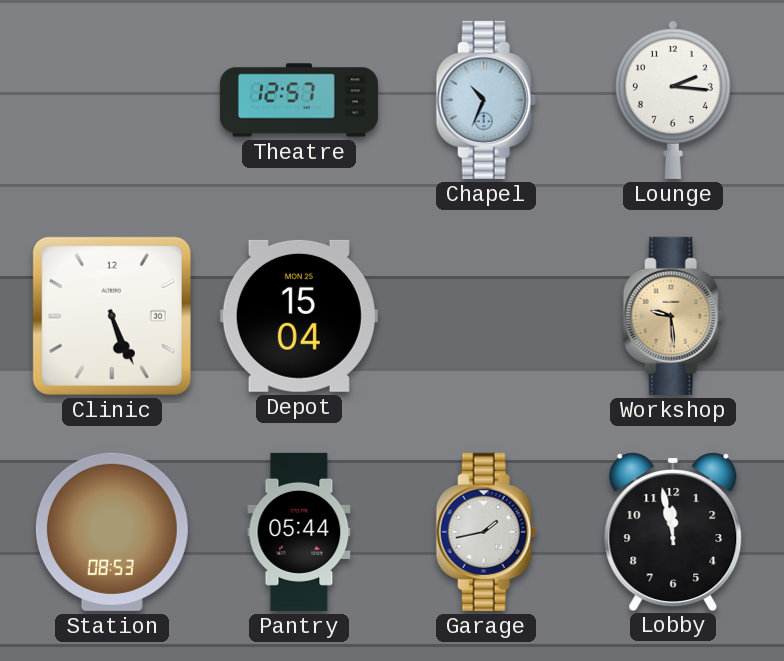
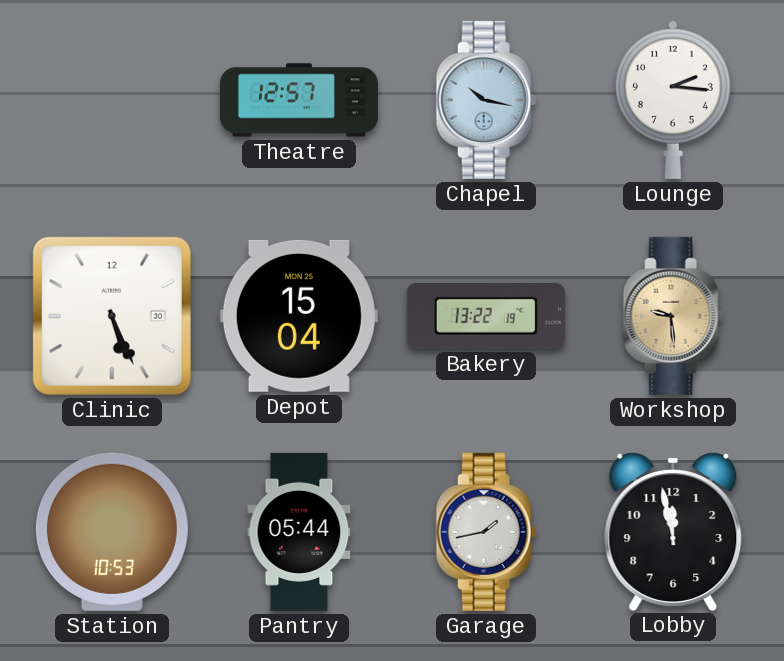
Chapel: 10:34 -> 10:17 (486, 100)
Bakery: none -> 13:22 (486, 316)
Station: 08:53 -> 10:53 (112, 532)
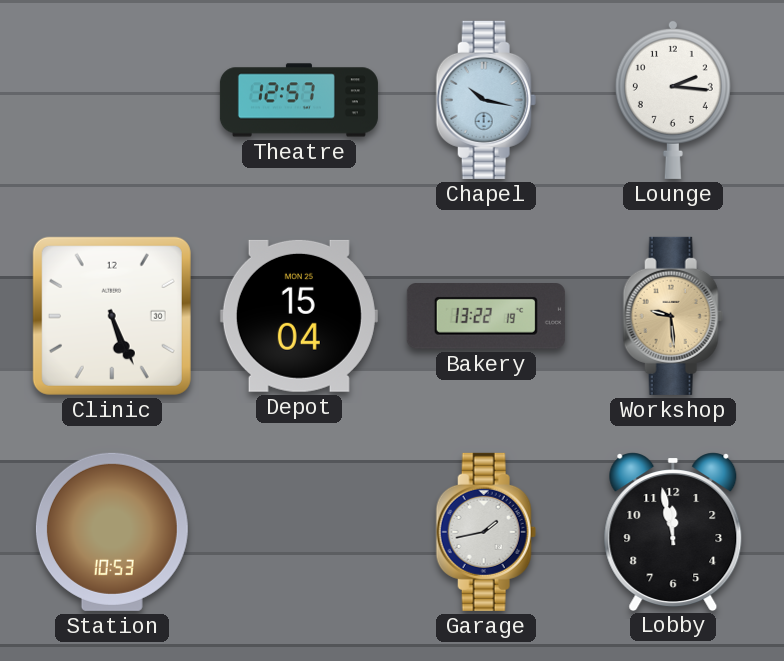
Pantry: 05:44 -> none (299, 532)
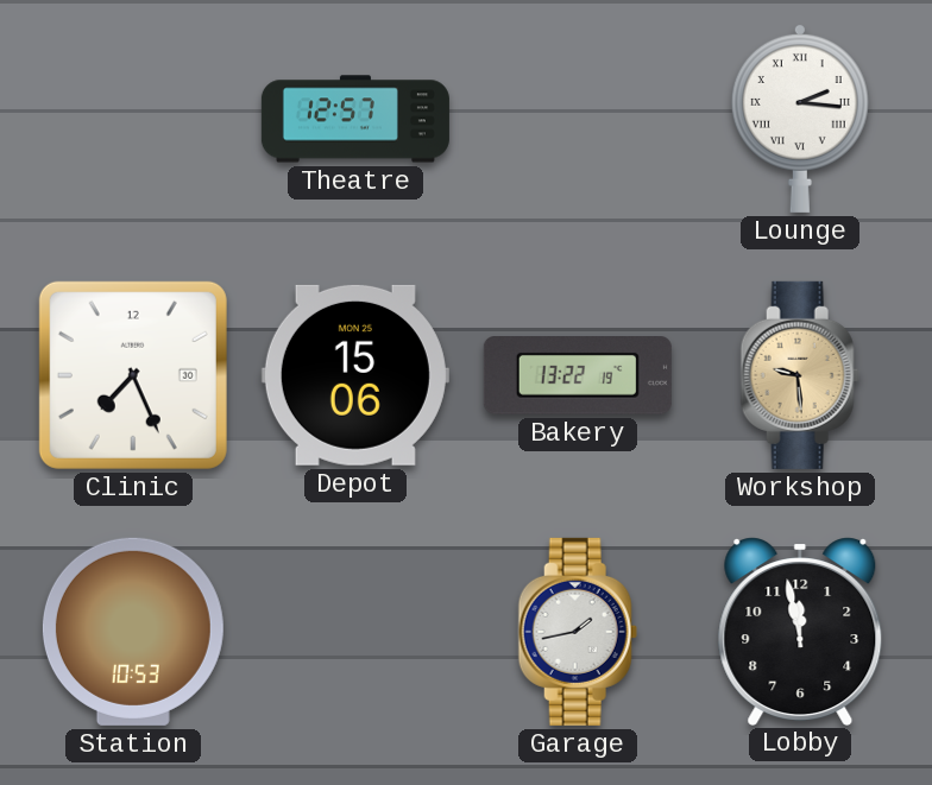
Chapel: 10:17 -> none (486, 100)
Lounge numerals: Arabic -> Roman (800, 118)
Clinic: 5:26 -> 7:26 (133, 375)
Depot: 15:04 -> 15:06 (355, 375)
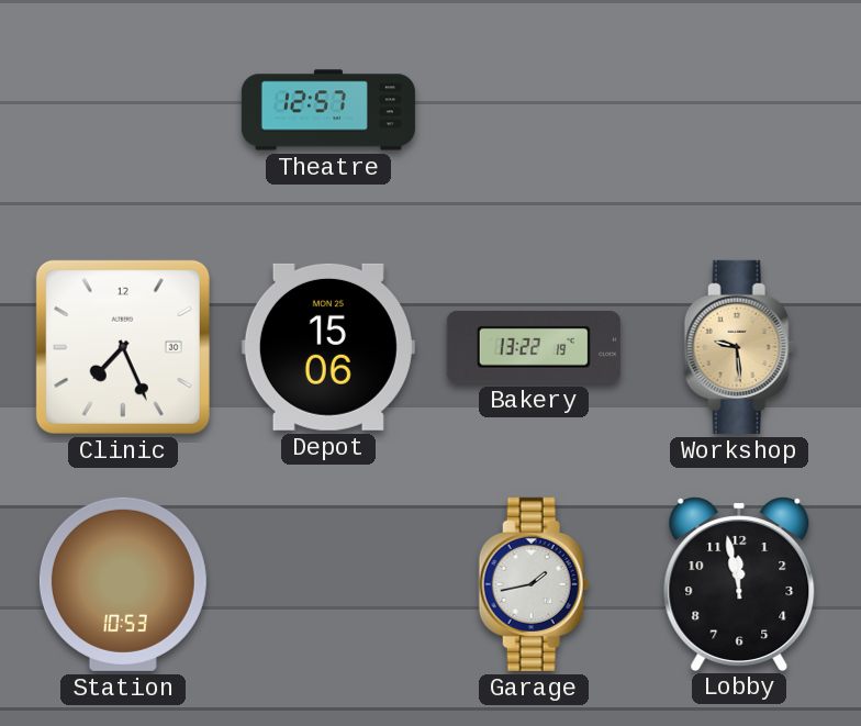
Lounge: 2:16 -> none (800, 118)
